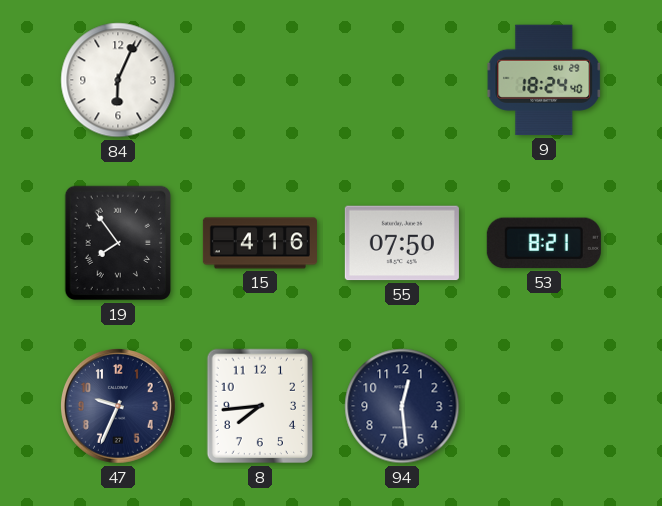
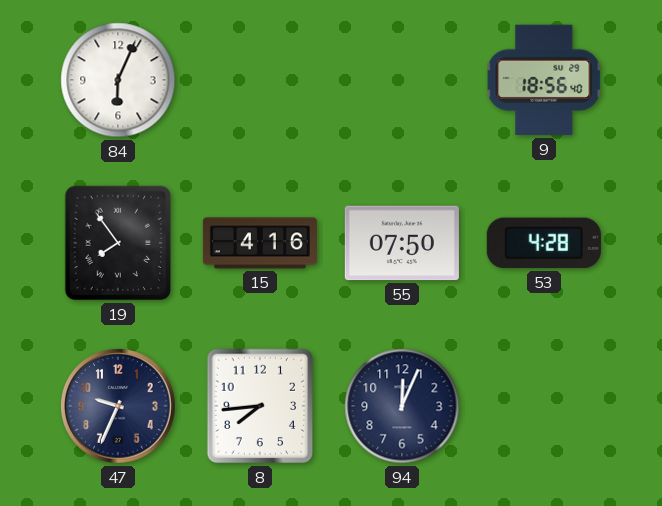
9: 18:24 -> 18:56 (544, 80)
53: 8:21 -> 4:28 (544, 243)
94: 12:29 -> 12:04 (402, 406)
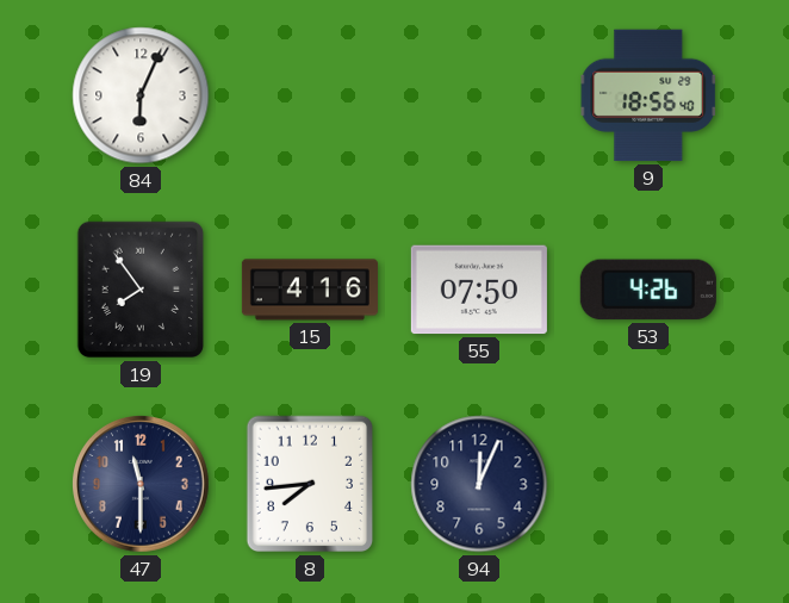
53: 4:28 -> 4:26 (648, 290)
47: 9:34 -> 11:30 (142, 485)
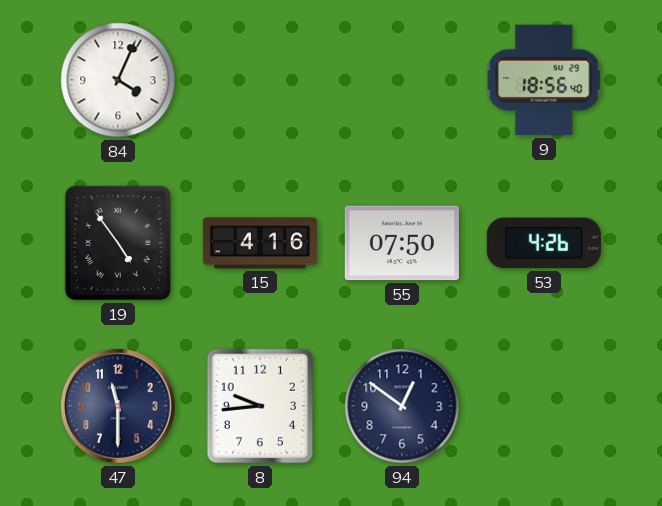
84: 6:04 -> 4:04 (118, 80)
19: 7:54 -> 4:54 (118, 243)
8: 7:44 -> 9:44 (260, 406)
94: 12:04 -> 12:51 (402, 406)
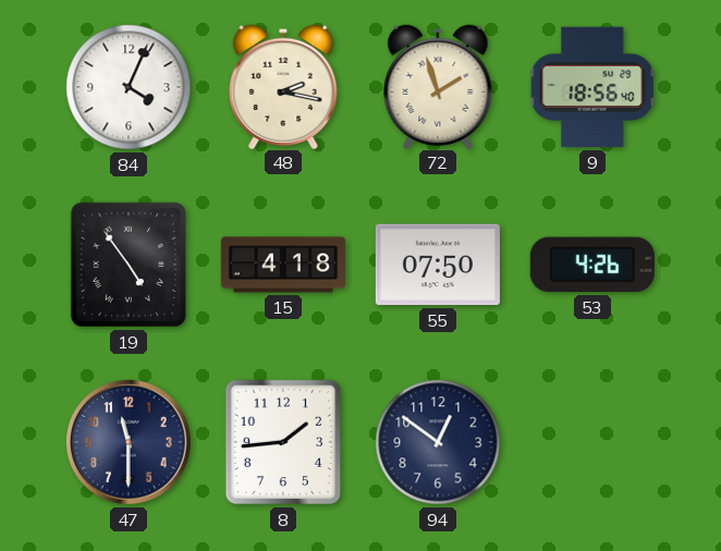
48: none -> 2:17 (283, 86)
72: none -> 1:57 (438, 86)
15: 4:16 -> 4:18 (283, 265)
8: 9:44 -> 1:44 (283, 442)
